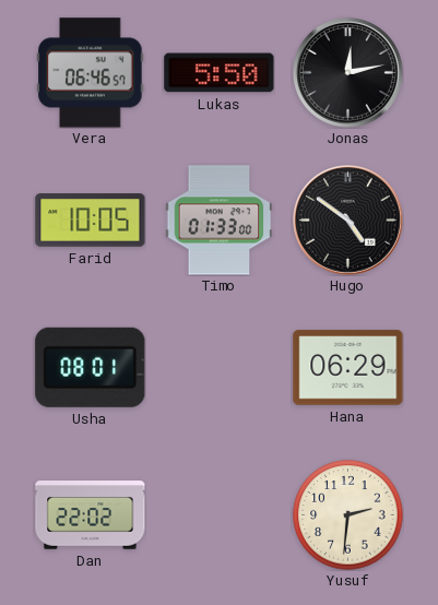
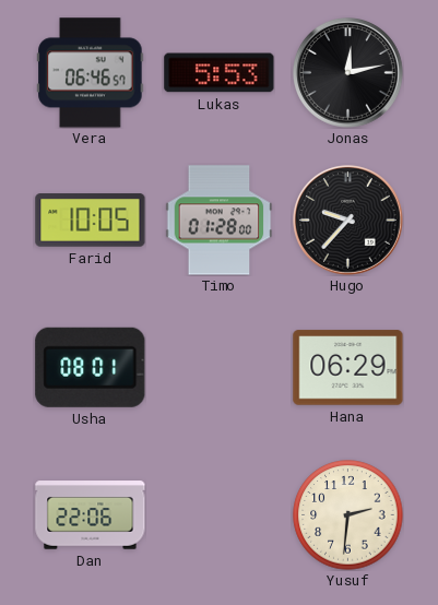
Lukas: 5:50 -> 5:53 (220, 73)
Timo: 01:33 -> 01:28 (220, 221)
Hugo: 4:51 -> 9:37 (348, 221)
Dan: 22:02 -> 22:06 (91, 515)
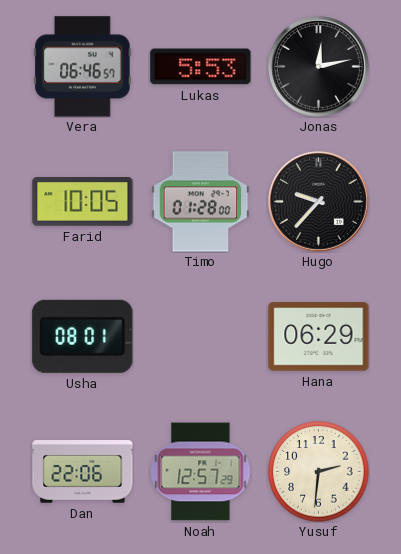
Noah: none -> 12:57 (201, 472)
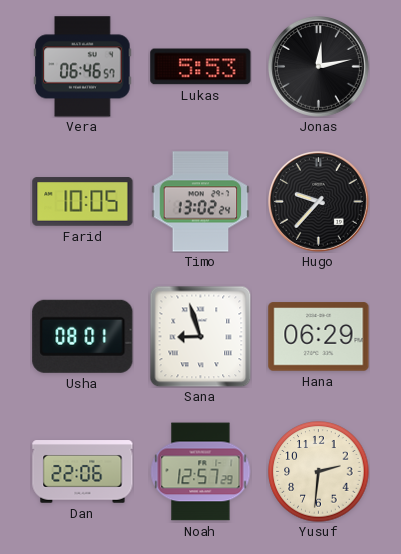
Timo: 01:28 -> 13:02 (201, 202)
Sana: none -> 8:57 (200, 336)
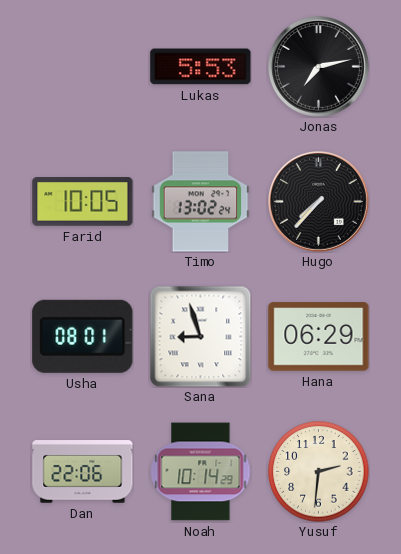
Vera: 06:46 -> none (83, 67)
Jonas: 12:13 -> 7:13 (319, 67)
Hugo: 9:37 -> 7:37 (319, 202)
Noah: 12:57 -> 10:14 (201, 472)
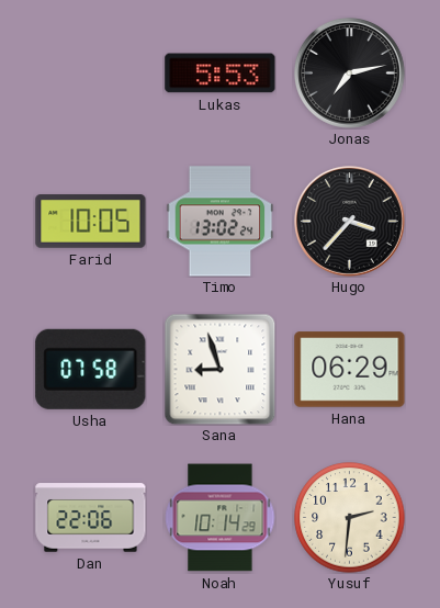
Hugo: 7:37 -> 3:37 (350, 222)
Usha: 08:01 -> 07:58 (91, 369)
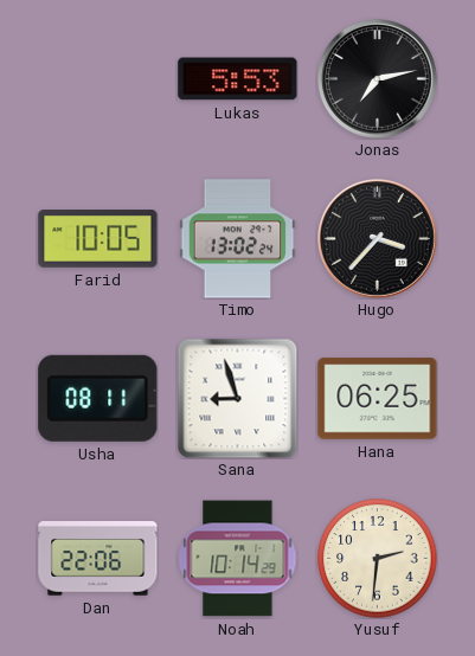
Usha: 07:58 -> 08:11 (98, 398)
Hana: 06:29 -> 06:25 (378, 399)
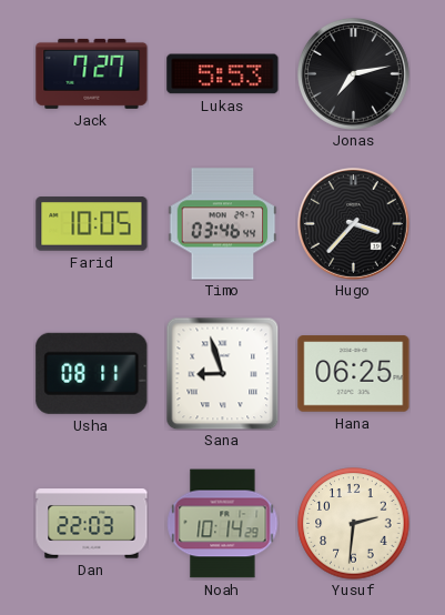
Jack: none -> 7:27 (92, 73)
Timo: 13:02 -> 03:46 (223, 224)
Dan: 22:06 -> 22:03 (92, 524)
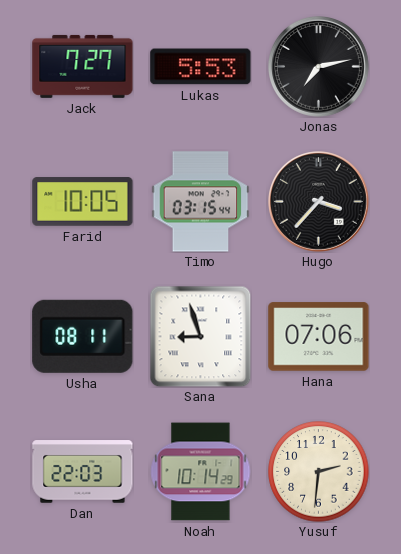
Timo: 03:46 -> 03:15 (201, 202)
Hana: 06:25 -> 07:06 (319, 337)
